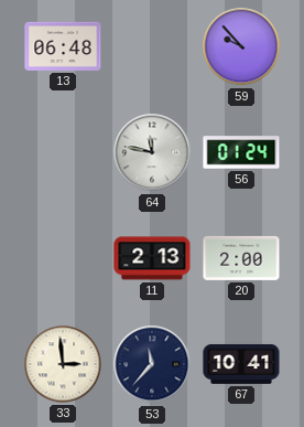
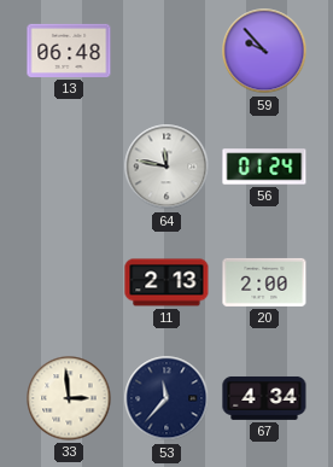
67: 10:41 -> 4:34 (264, 398)
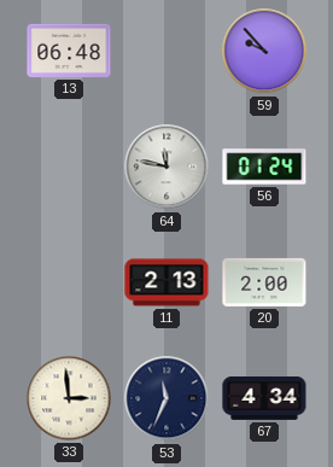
53: 11:37 -> 11:34 (166, 398)
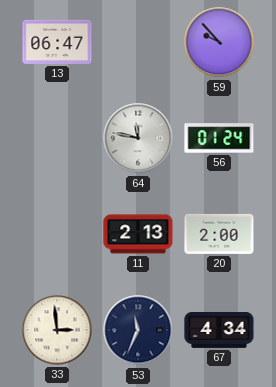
13: 06:48 -> 06:47 (57, 42)
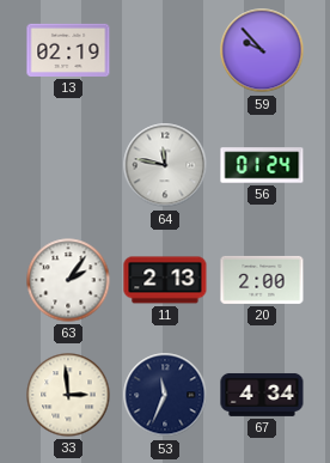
13: 06:47 -> 02:19 (68, 50)
63: none -> 2:06 (68, 280)
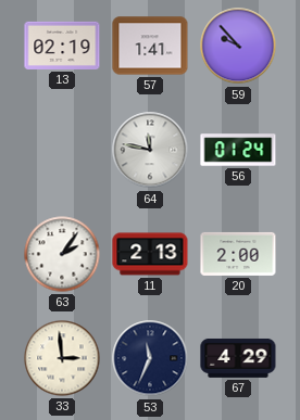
57: none -> 1:41 (150, 46)
67: 4:34 -> 4:29 (238, 358)
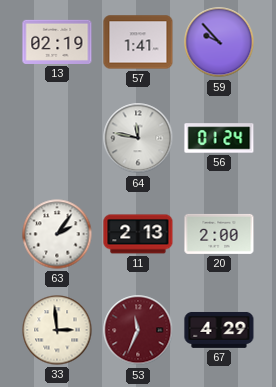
53 dial: navy -> burgundy (138, 330)
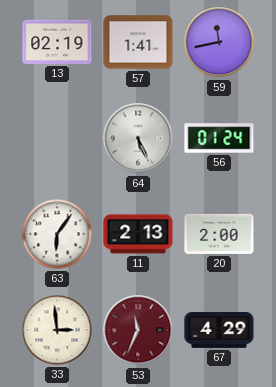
59: 9:53 -> 11:43 (219, 42)
64: 11:47 -> 5:26 (138, 138)
63: 2:06 -> 6:06 (57, 234)
